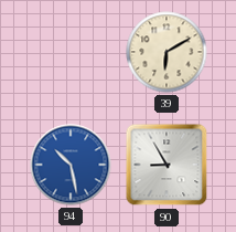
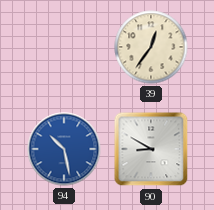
39: 6:10 -> 12:36 (151, 47)
90: 8:55 -> 8:50 (151, 149)
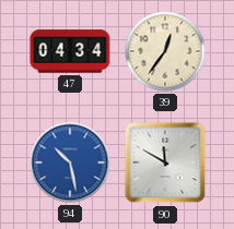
47: none -> 04:34 (70, 51)
90: 8:50 -> 11:50 (165, 162)
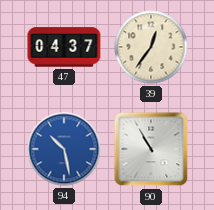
47: 04:34 -> 04:37 (64, 47)
90: 11:50 -> 10:55 (151, 149)
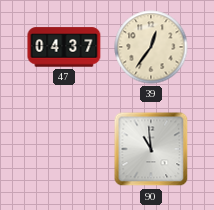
94: 10:28 -> none (64, 149)
90: 10:55 -> 10:59 (151, 149)
